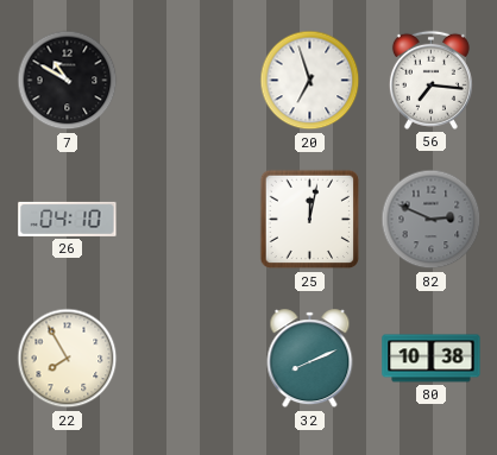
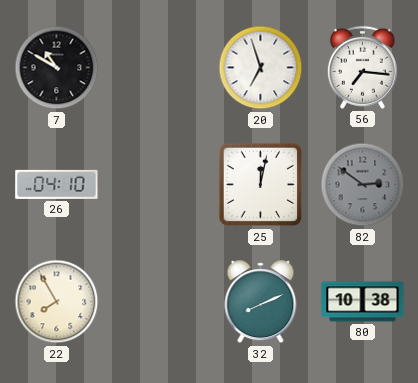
82: 2:49 -> 2:51 (363, 185)
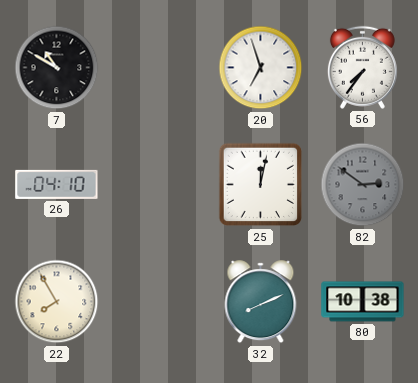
56: 7:16 -> 7:36 (362, 67)
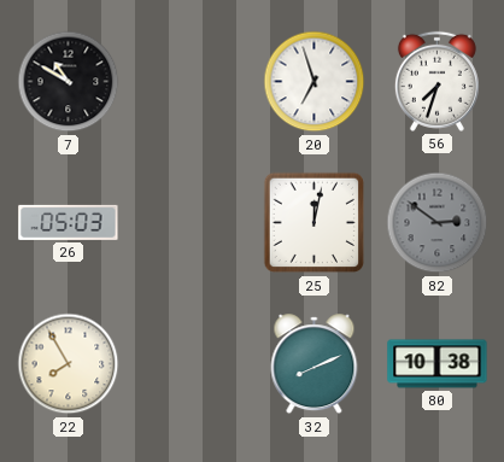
56: 7:36 -> 7:33 (436, 81)
26: 04:10 -> 05:03 (69, 222)
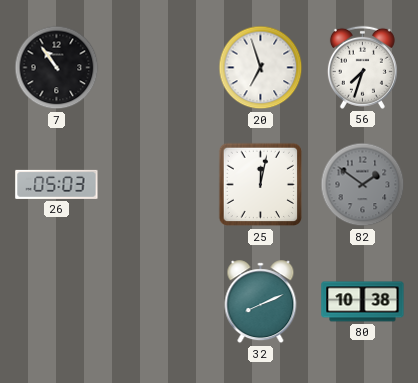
7: 10:50 -> 10:54 (57, 68)
82: 2:51 -> 1:51 (363, 185)
22: 7:55 -> none (69, 364)
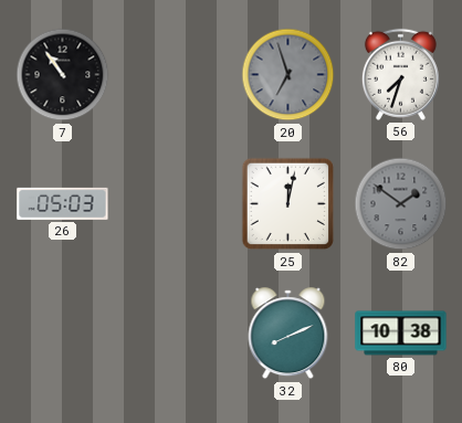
20 dial: white -> grey (288, 75)
